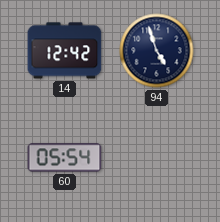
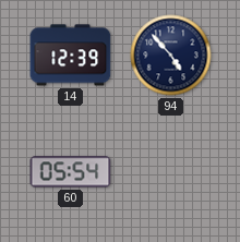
14: 12:42 -> 12:39 (71, 56)
94: 4:57 -> 4:53 (171, 56)
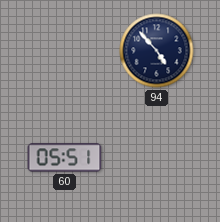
14: 12:39 -> none (71, 56)
60: 05:54 -> 05:51 (65, 158)
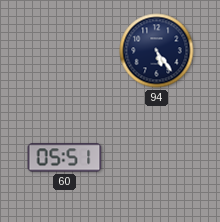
94: 4:53 -> 5:24 (157, 51)
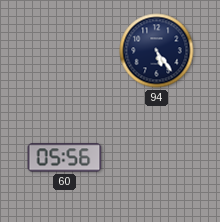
60: 05:51 -> 05:56 (65, 158)
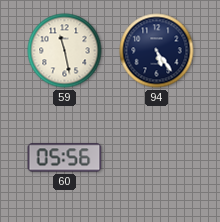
59: none -> 11:28 (65, 51)
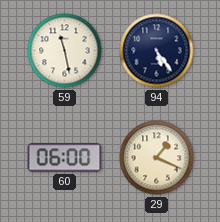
60: 05:56 -> 06:00 (65, 158)
29: none -> 1:19 (157, 158)
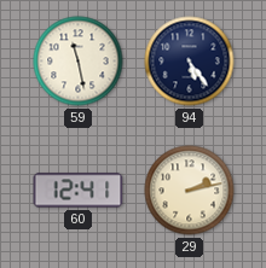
60: 06:00 -> 12:41 (79, 191)
29: 1:19 -> 2:13 (190, 191)
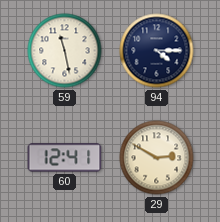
94: 5:24 -> 4:15 (157, 51)
29: 2:13 -> 2:50 (157, 158)
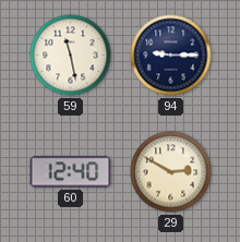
94: 4:15 -> 9:15 (171, 56)
60: 12:41 -> 12:40 (71, 172)
